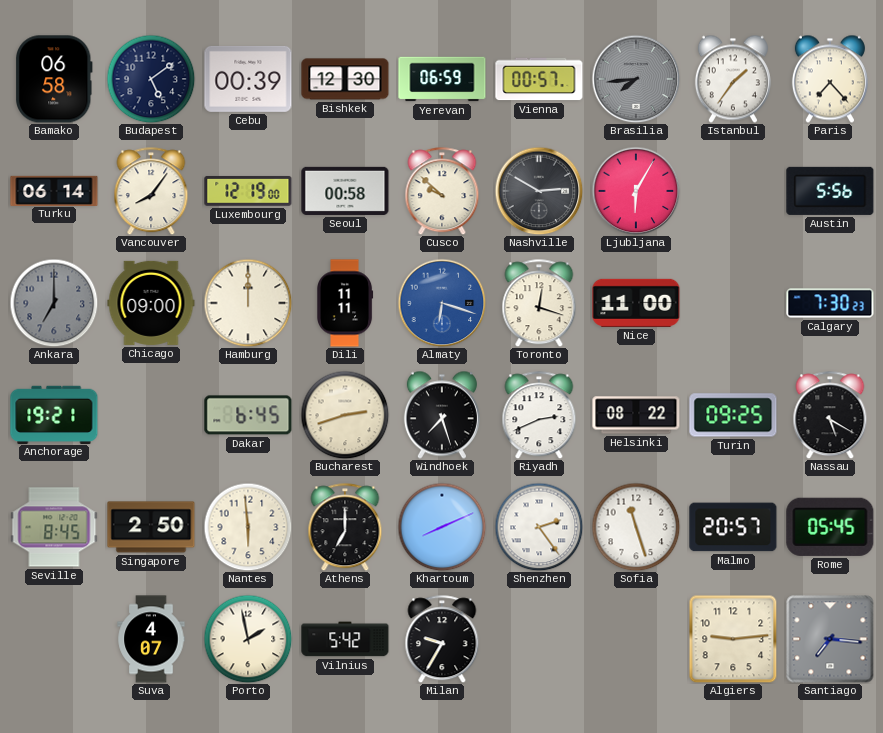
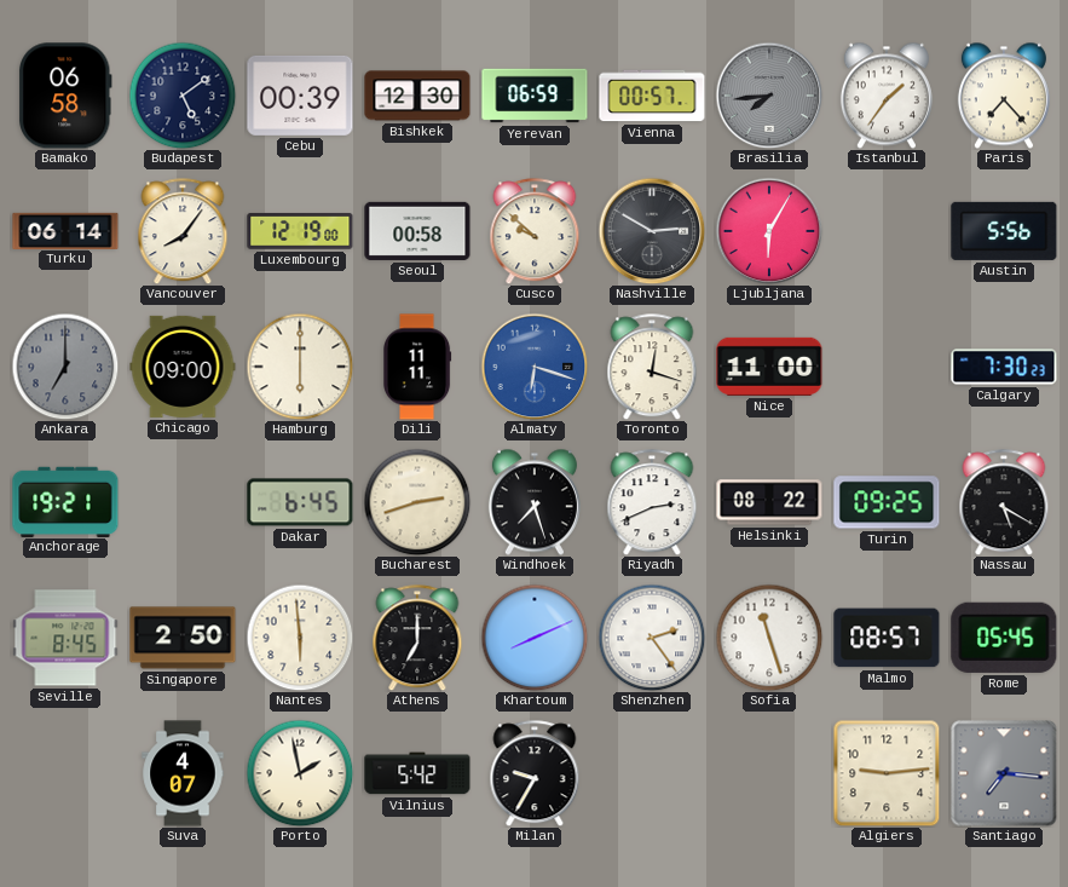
Hamburg: 12:00 -> 6:00 (300, 367)
Malmo: 20:57 -> 08:57 (887, 638)
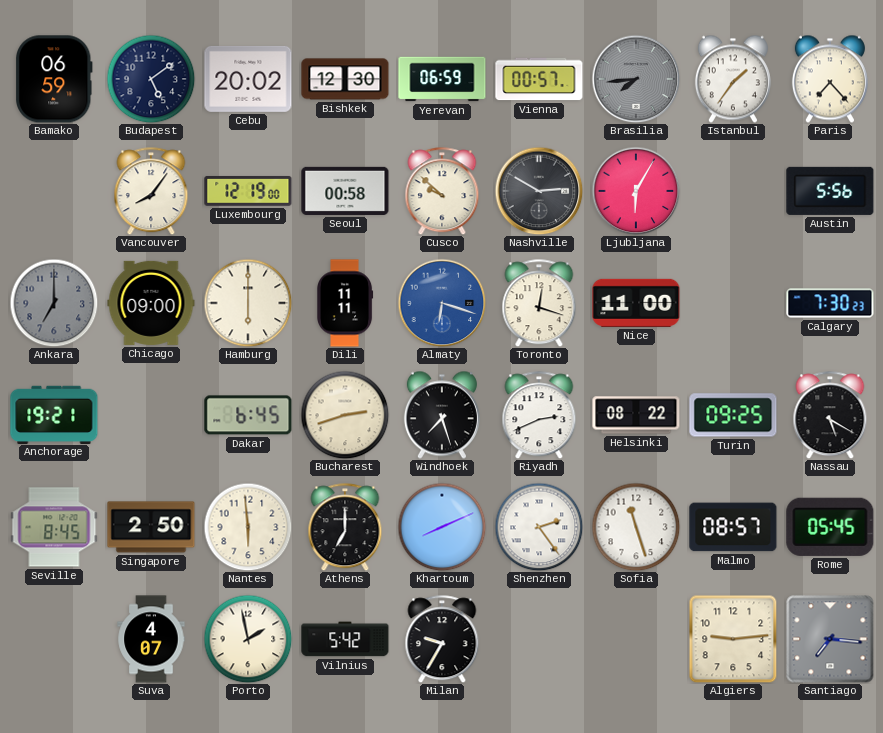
Bamako: 06:58 -> 06:59 (54, 79)
Cebu: 00:39 -> 20:02 (248, 79)
Turku: 06:14 -> none (65, 230)
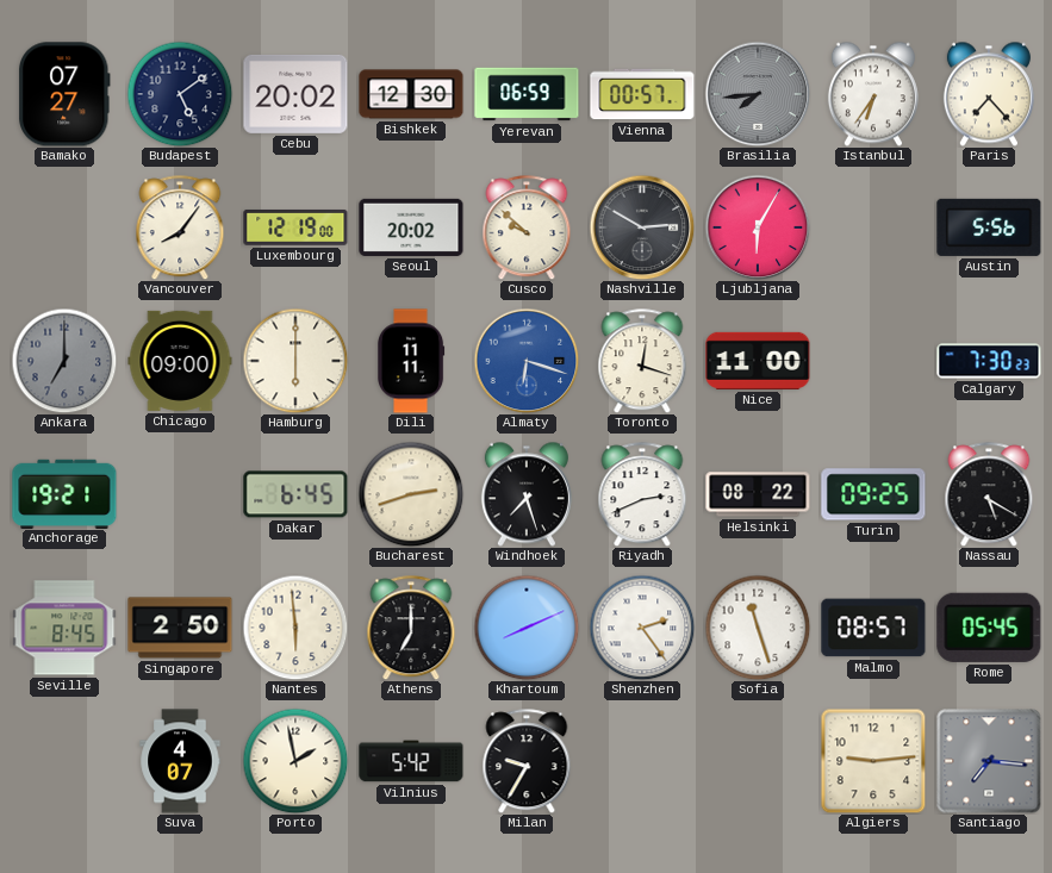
Bamako: 06:59 -> 07:27 (64, 94)
Istanbul: 1:36 -> 6:36 (873, 94)
Seoul: 00:58 -> 20:02 (411, 227)
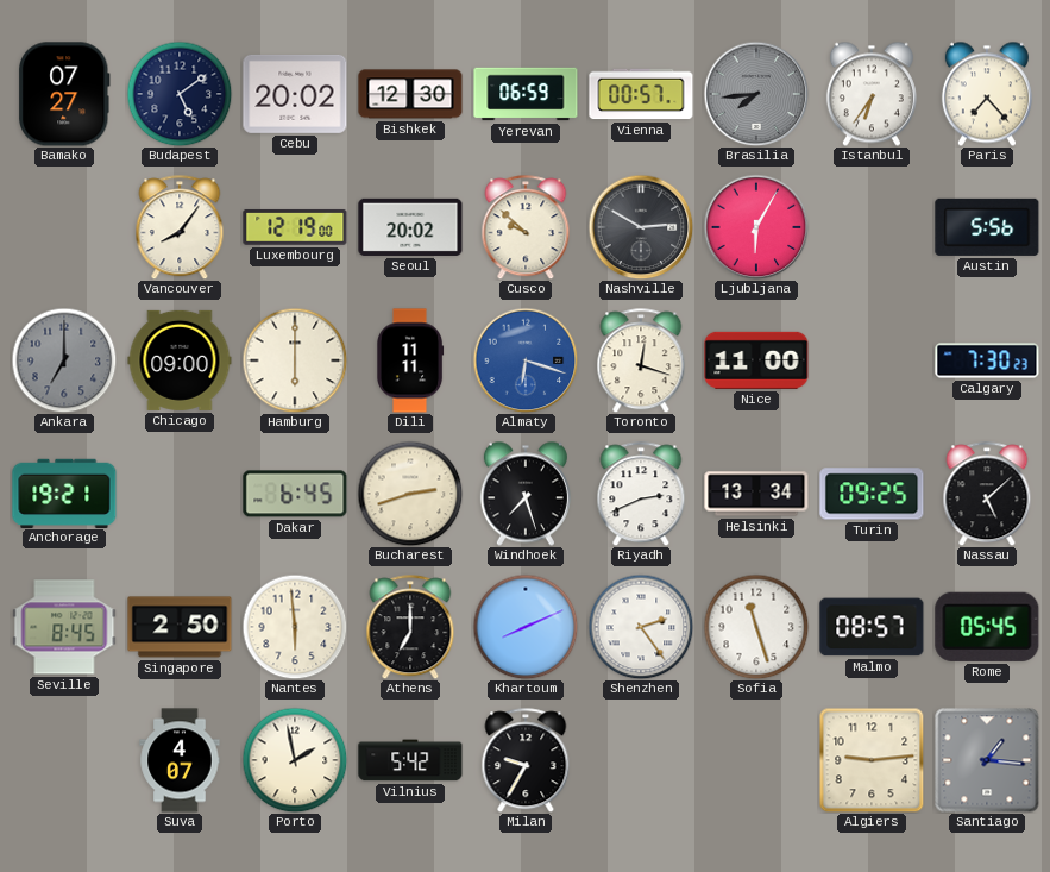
Helsinki: 08:22 -> 13:34 (756, 494)
Nassau: 5:20 -> 5:08 (987, 494)
Santiago: 7:16 -> 1:16 (987, 760)
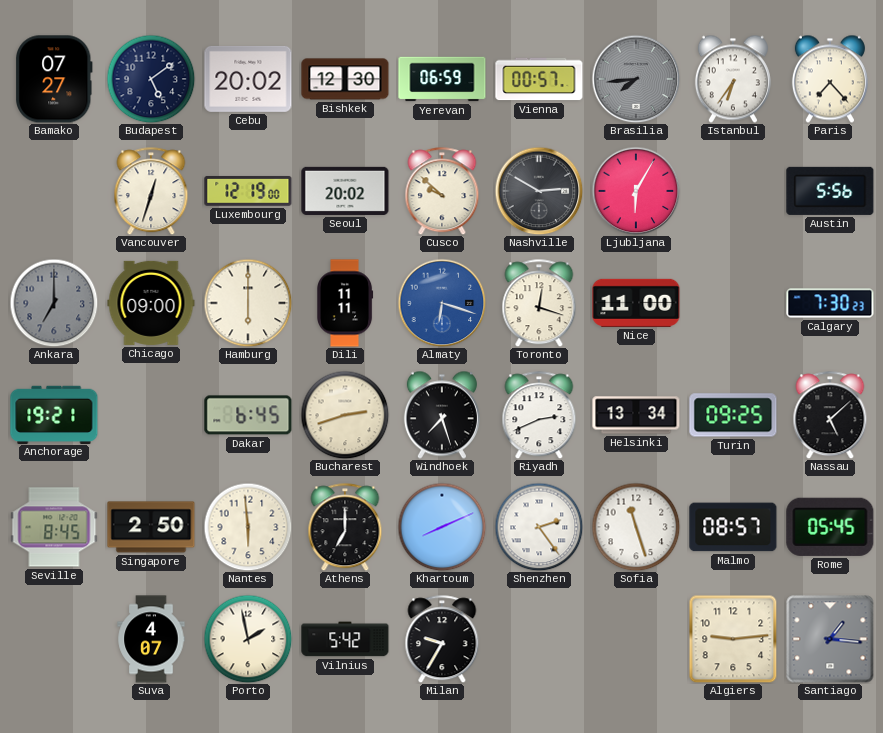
Vancouver: 8:06 -> 12:33 (151, 191)
